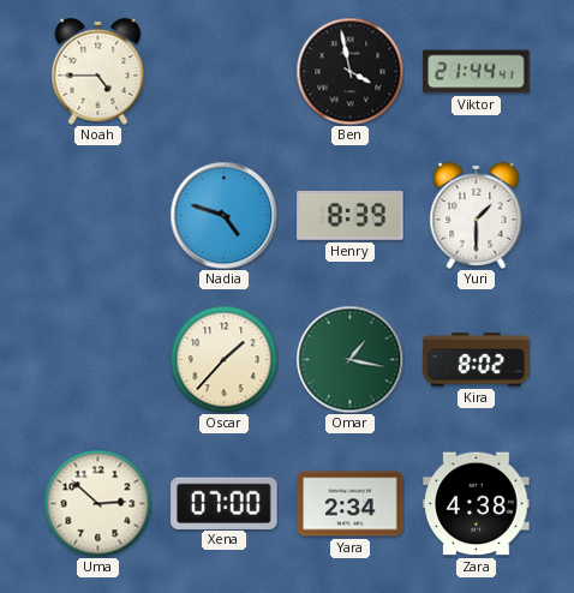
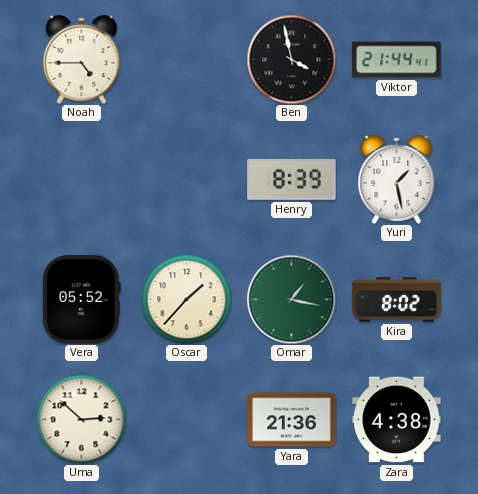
Nadia: 4:48 -> none (223, 215)
Yuri: 1:30 -> 1:28 (397, 179)
Vera: none -> 05:52 (81, 300)
Xena: 07:00 -> none (225, 503)
Yara: 2:34 -> 21:36 (292, 420)
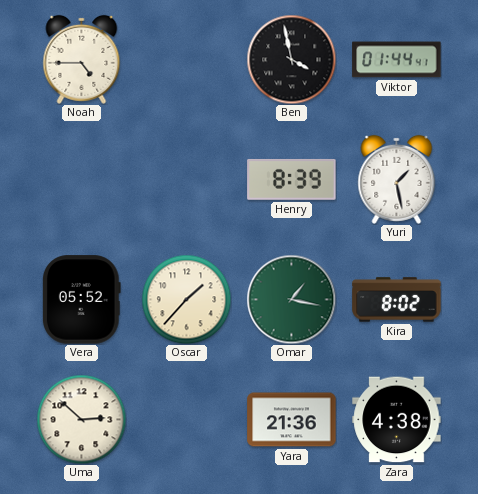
Viktor: 21:44 -> 01:44 (397, 60)
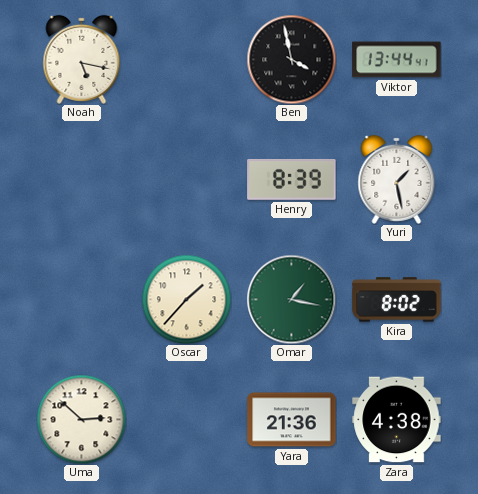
Noah: 4:45 -> 5:17 (82, 59)
Viktor: 01:44 -> 13:44 (397, 60)
Vera: 05:52 -> none (81, 300)
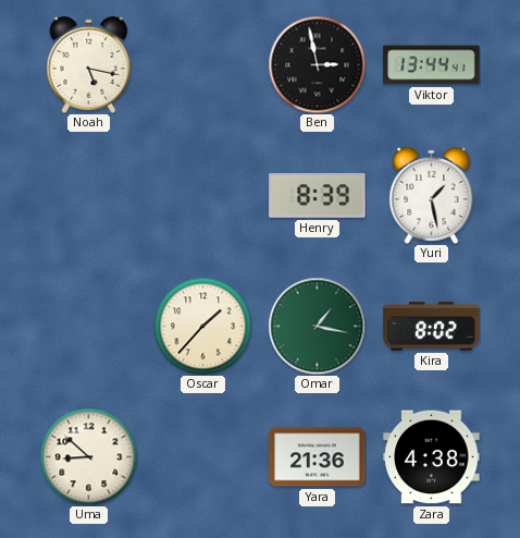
Ben: 3:58 -> 2:58 (317, 64)
Uma: 2:52 -> 8:52 (88, 456)
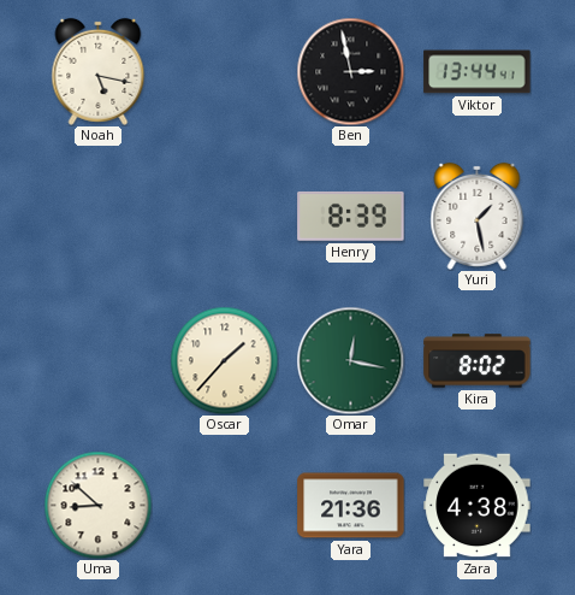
Omar: 1:17 -> 12:17 (350, 360)
